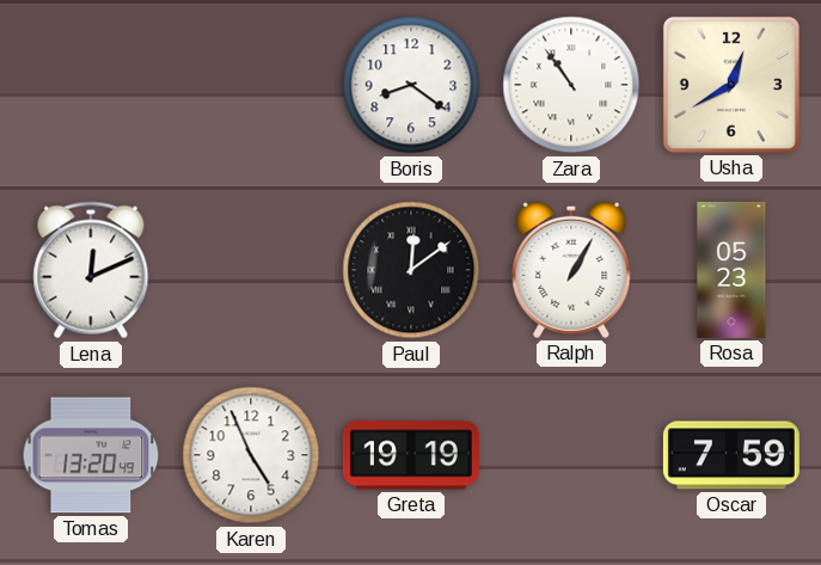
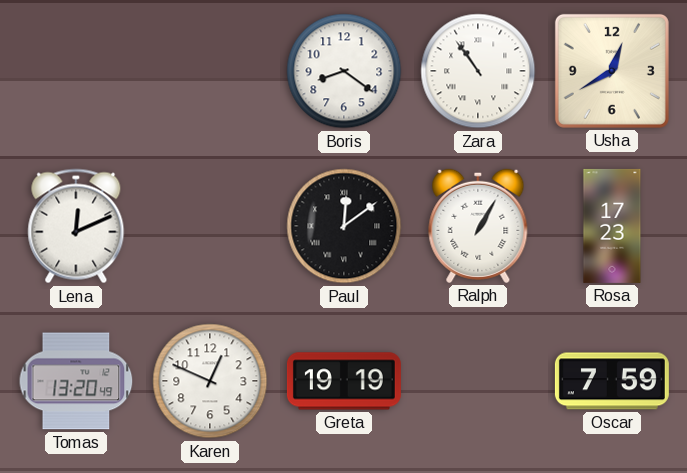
Rosa: 05:23 -> 17:23 (612, 226)
Karen: 4:56 -> 12:49 (210, 381)
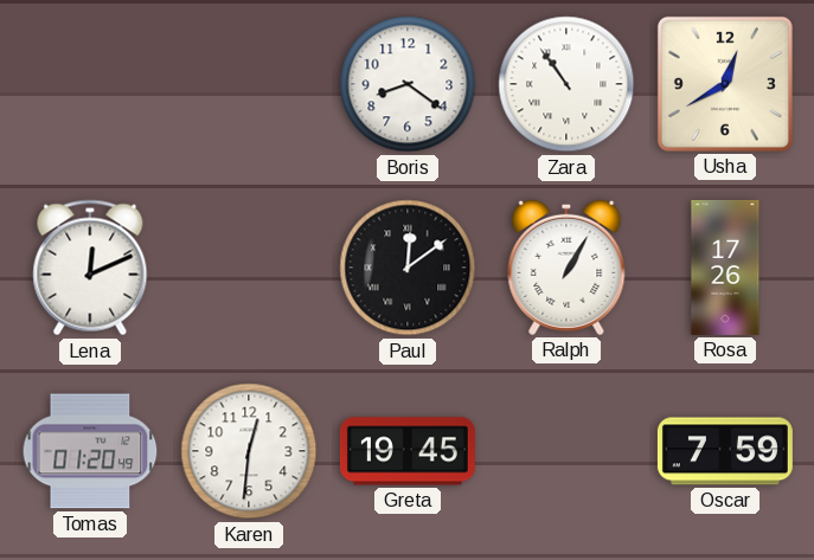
Rosa: 17:23 -> 17:26 (725, 268)
Tomas: 13:20 -> 01:20 (90, 451)
Karen: 12:49 -> 12:31 (249, 451)
Greta: 19:19 -> 19:45 (408, 451)
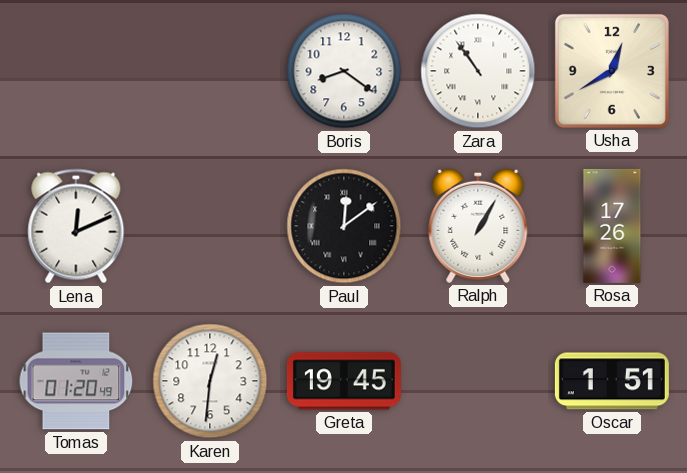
Oscar: 7:59 -> 1:51 (612, 381)
